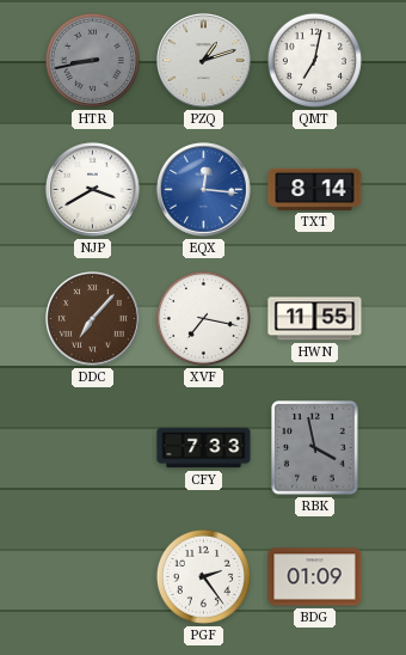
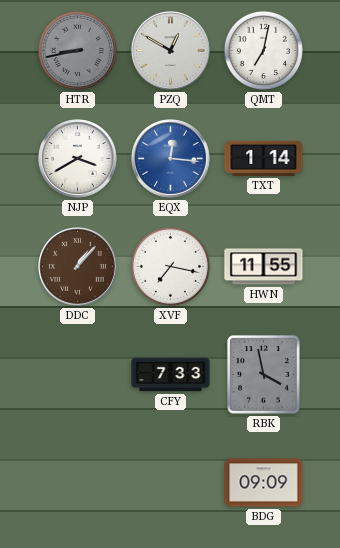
PZQ: 1:12 -> 12:50 (171, 51)
TXT: 8:14 -> 1:14 (264, 158)
DDC: 7:07 -> 1:07 (78, 267)
PGF: 2:24 -> none (203, 576)
BDG: 01:09 -> 09:09 (264, 483)
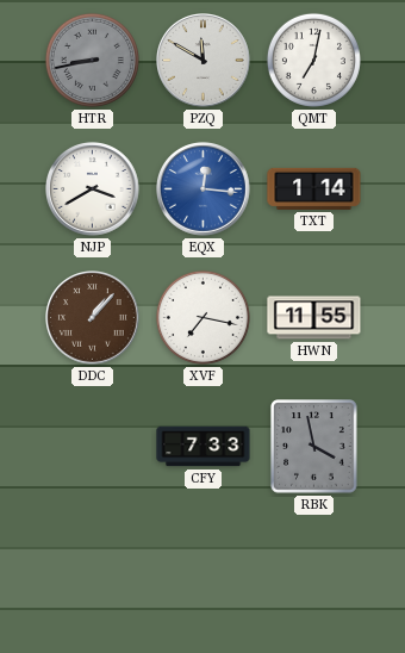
PZQ: 12:50 -> 11:50 (204, 61)
BDG: 09:09 -> none (264, 483)
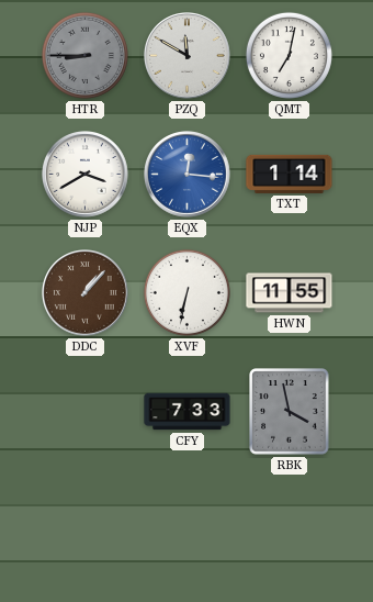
HTR: 8:43 -> 8:45 (84, 55)
XVF: 7:17 -> 6:32 (187, 292)
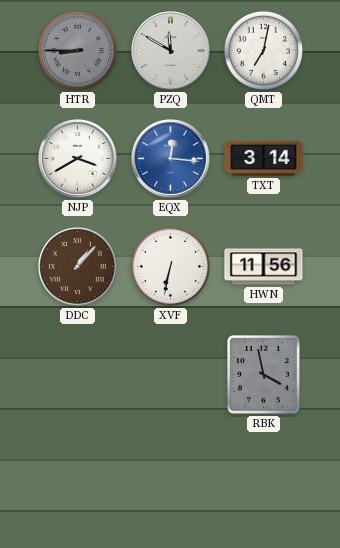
TXT: 1:14 -> 3:14 (264, 158)
HWN: 11:55 -> 11:56 (264, 267)
CFY: 7:33 -> none (188, 412)
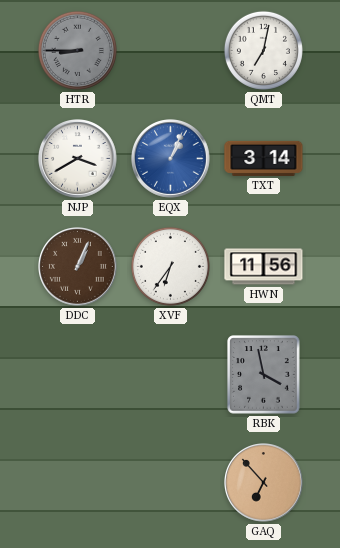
PZQ: 11:50 -> none (171, 51)
EQX: 12:16 -> 1:04 (171, 159)
DDC: 1:07 -> 1:04 (78, 267)
XVF: 6:32 -> 6:36 (170, 266)
GAQ: none -> 6:53 (264, 483)
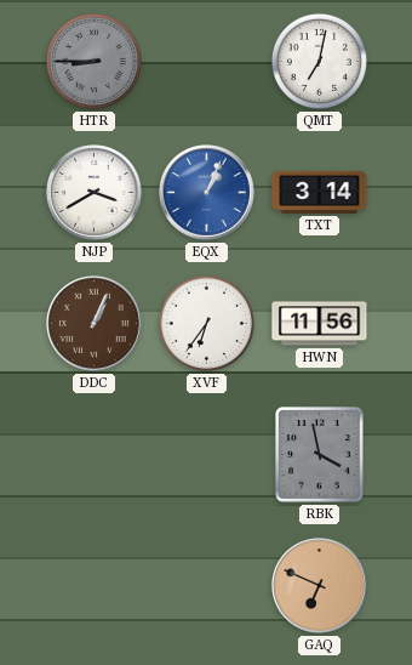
GAQ: 6:53 -> 6:49 (320, 586)
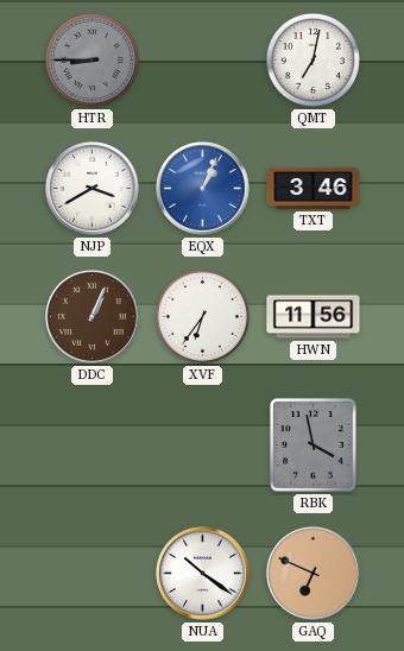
TXT: 3:14 -> 3:46 (314, 188)
NUA: none -> 10:21 (203, 574)
